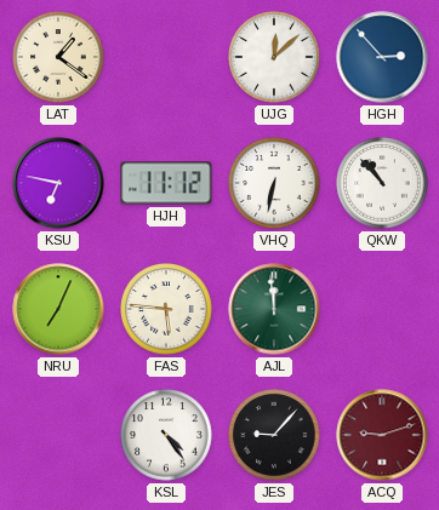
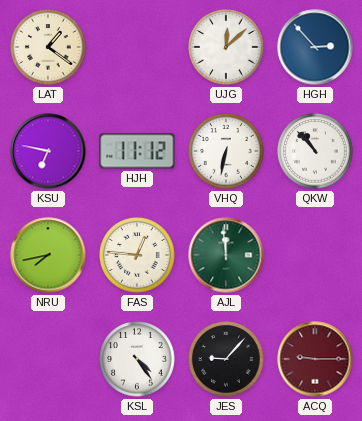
NRU: 7:04 -> 7:43 (48, 255)
FAS: 5:46 -> 12:46 (137, 255)
ACQ: 9:12 -> 9:15 (315, 359)
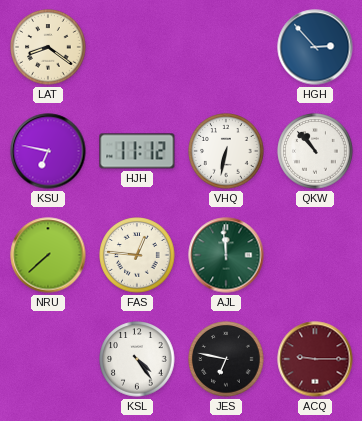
LAT: 1:21 -> 8:21 (48, 47)
UJG: 12:08 -> none (226, 47)
NRU: 7:43 -> 7:38 (48, 255)
JES: 9:07 -> 6:47 (226, 359)
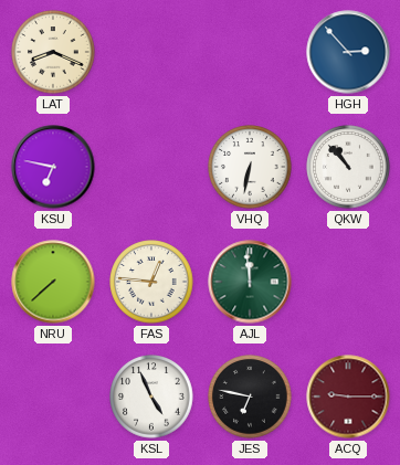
LAT: 8:21 -> 8:19 (53, 52)
HJH: 11:12 -> none (137, 151)
KSL: 4:24 -> 4:56 (151, 397)
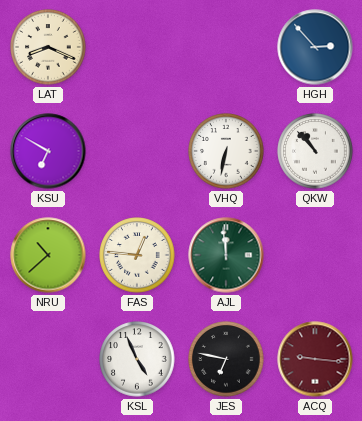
KSU: 6:47 -> 6:50 (48, 151)
NRU: 7:38 -> 10:38 (48, 255)
ACQ: 9:15 -> 9:16 (315, 359)
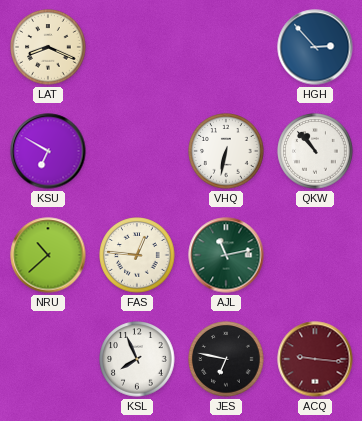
AJL: 11:59 -> 11:13 (226, 255)
KSL: 4:56 -> 7:56 (137, 359)
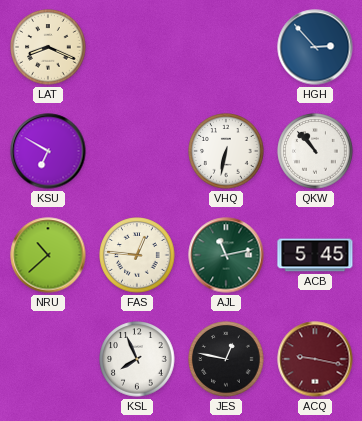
ACB: none -> 5:45 (315, 255)
JES: 6:47 -> 12:47 (226, 359)
ACQ: 9:16 -> 9:17 (315, 359)
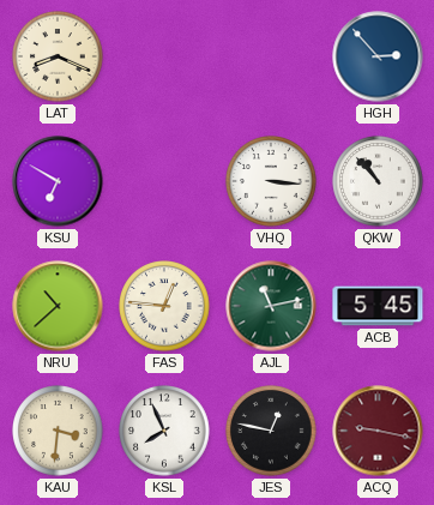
VHQ: 6:32 -> 3:16 (271, 181)
KAU: none -> 3:31 (58, 431)
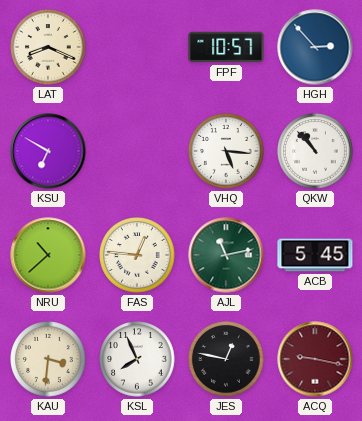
FPF: none -> 10:57 (226, 47)
VHQ: 3:16 -> 5:16 (226, 151)
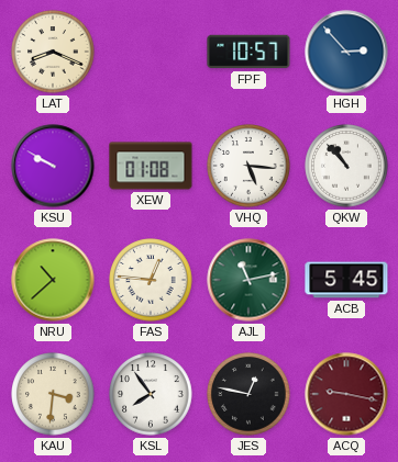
KSU: 6:50 -> 9:50 (53, 166)
XEW: none -> 01:08 (151, 166)
KSL: 7:56 -> 7:54 (151, 394)
